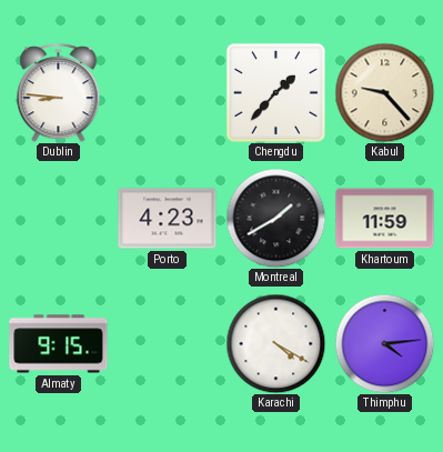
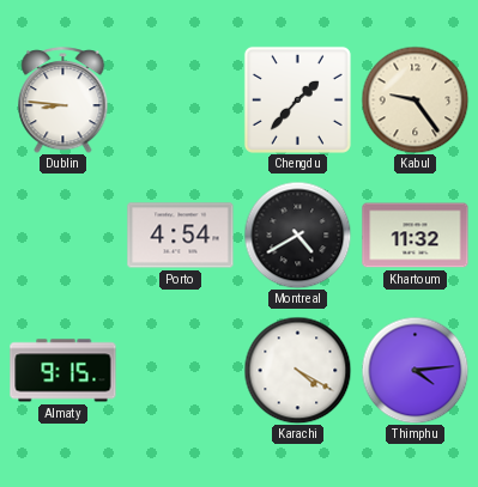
Kabul: 9:23 -> 9:24 (415, 99)
Porto: 4:23 -> 4:54 (181, 236)
Montreal: 1:40 -> 4:40 (297, 235)
Khartoum: 11:59 -> 11:32 (416, 236)
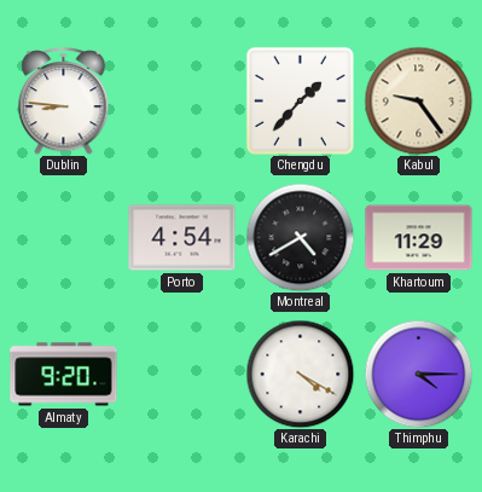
Khartoum: 11:32 -> 11:29 (419, 238)
Almaty: 9:15 -> 9:20 (64, 375)
Thimphu: 4:14 -> 4:15 (418, 374)
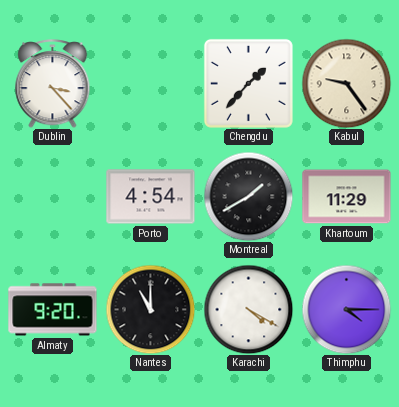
Dublin: 8:46 -> 3:23 (53, 84)
Montreal: 4:40 -> 1:40 (248, 196)
Nantes: none -> 11:00 (150, 309)
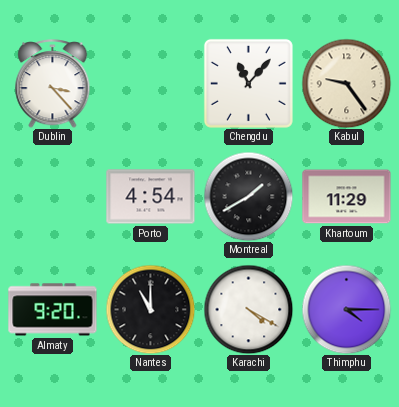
Chengdu: 1:37 -> 11:07 (248, 83)
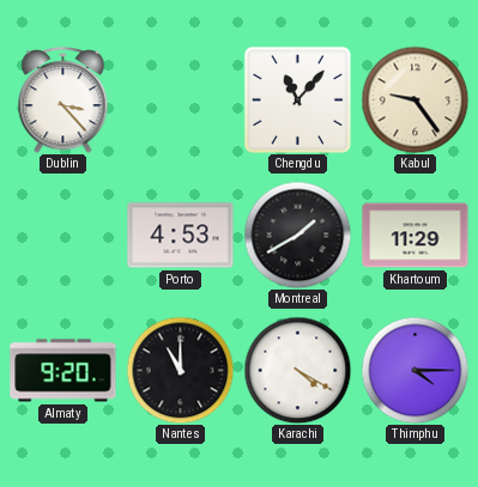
Porto: 4:54 -> 4:53 (181, 236)
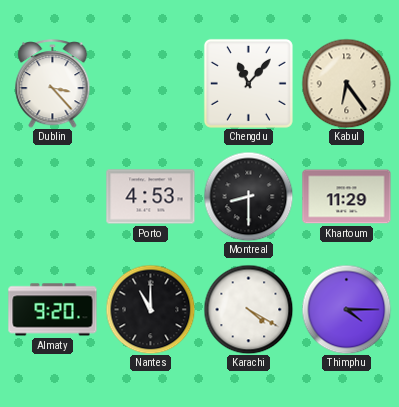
Kabul: 9:24 -> 6:24 (346, 83)
Montreal: 1:40 -> 8:30 (248, 196)
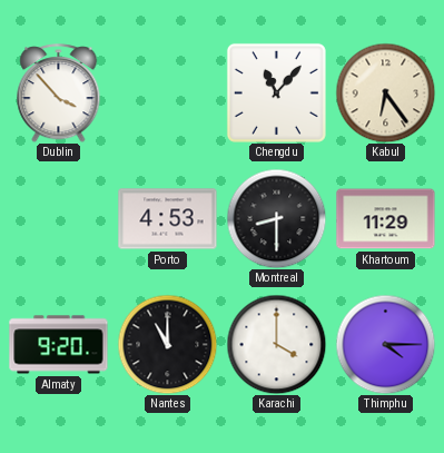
Dublin: 3:23 -> 3:53 (59, 93)
Karachi: 4:20 -> 4:00 (276, 344)
